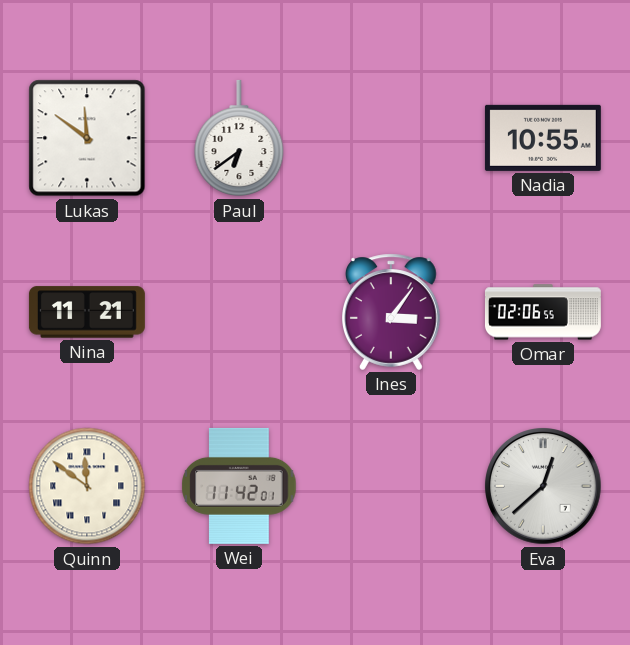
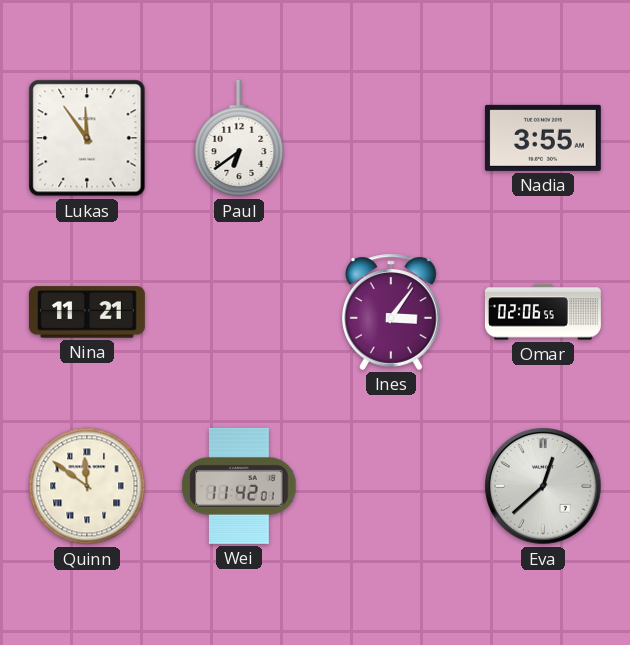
Lukas: 11:51 -> 11:54 (87, 138)
Nadia: 10:55 -> 3:55 (543, 138)
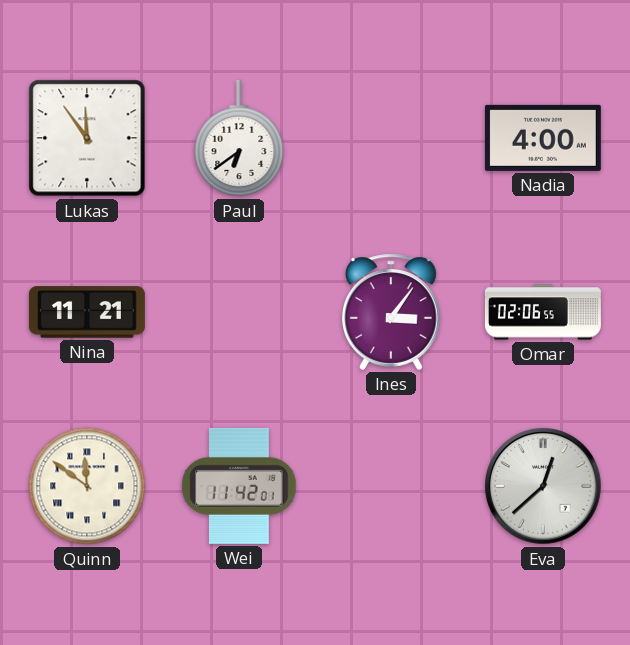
Nadia: 3:55 -> 4:00 (543, 138)
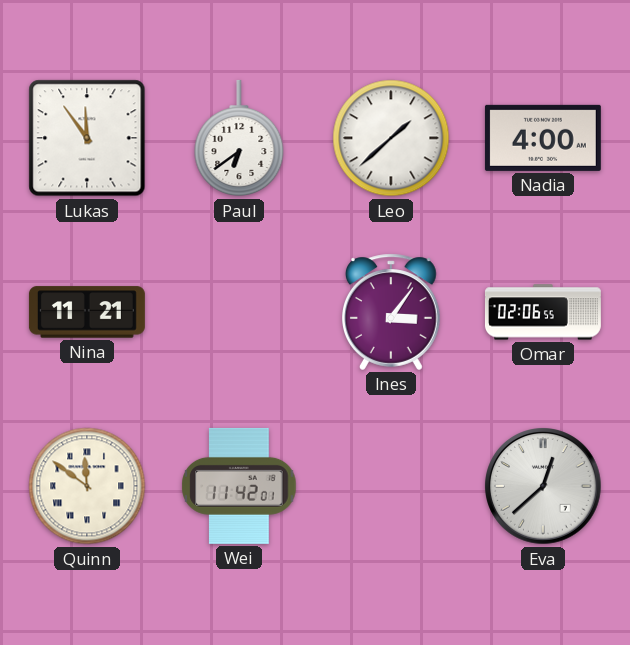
Leo: none -> 1:38 (391, 138)
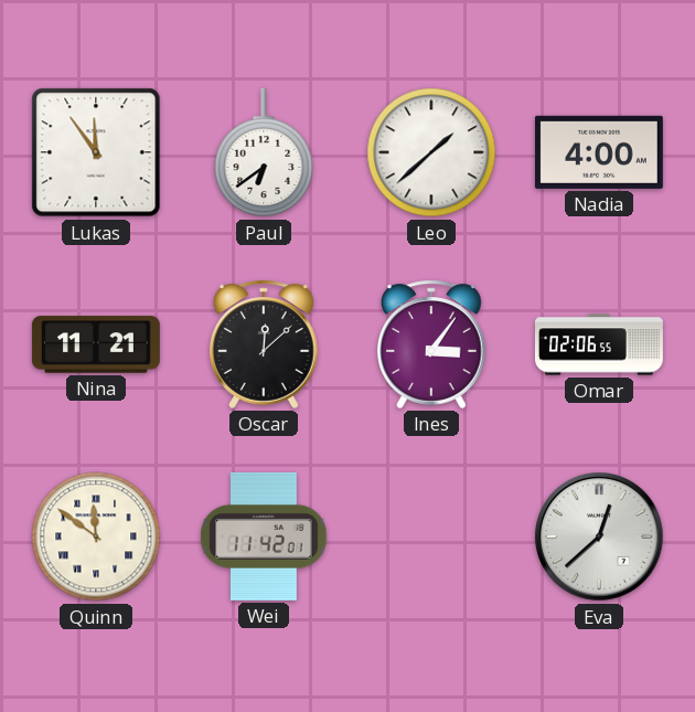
Oscar: none -> 12:08 (265, 344)
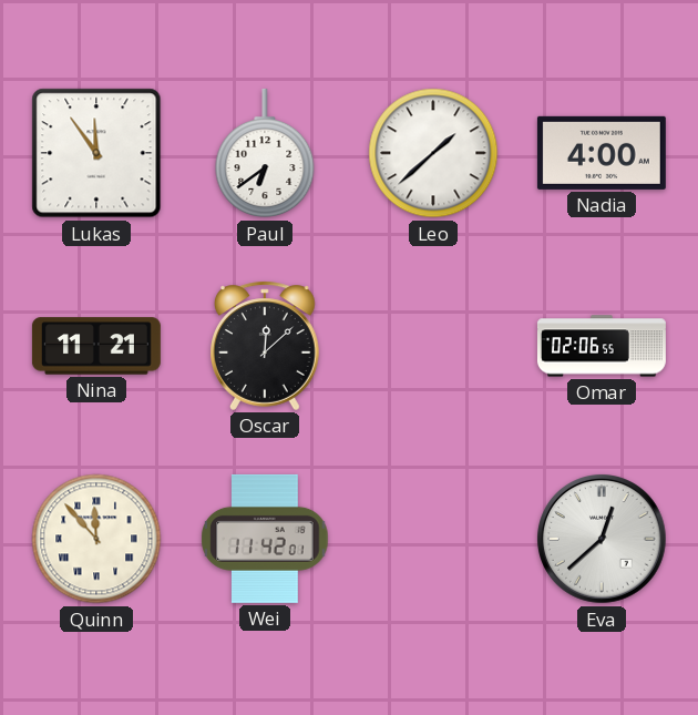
Ines: 3:06 -> none (432, 344)
Quinn: 11:51 -> 11:53 (96, 539)
